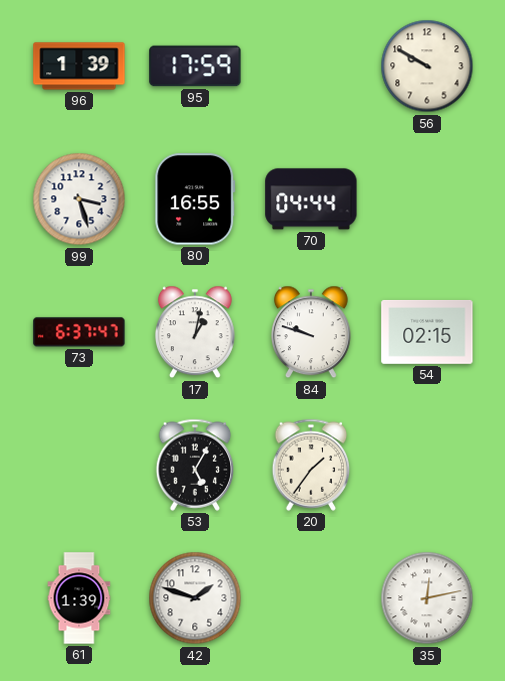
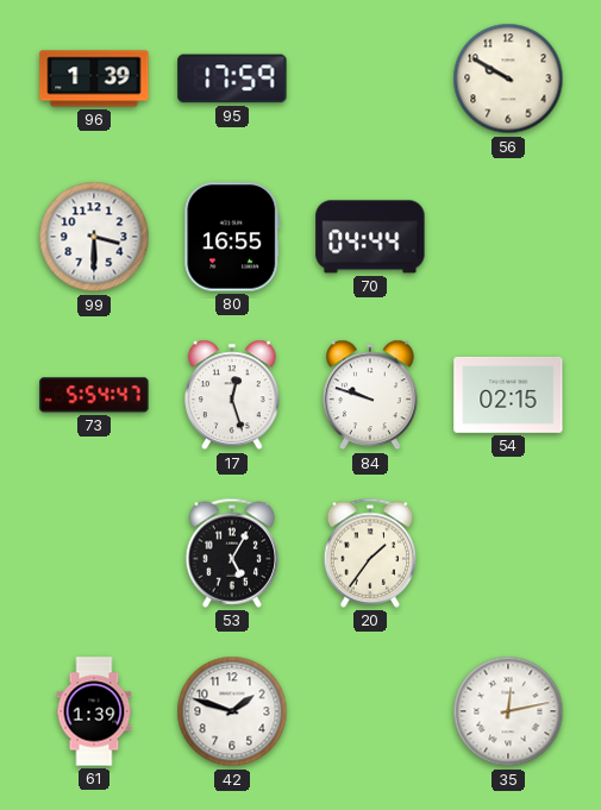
99: 3:27 -> 3:30 (94, 237)
73: 6:37 -> 5:54 (94, 395)
17: 1:02 -> 12:27 (232, 395)
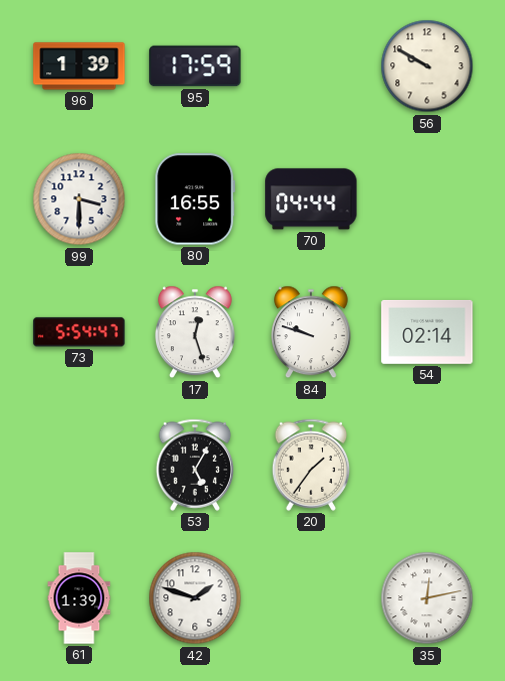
54: 02:15 -> 02:14 (427, 332)
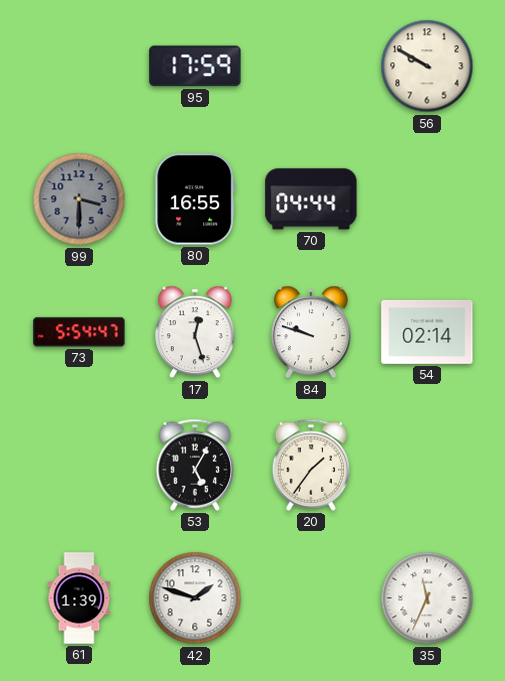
96: 1:39 -> none (79, 66)
99 dial: white -> grey (79, 199)
35: 12:13 -> 11:34 (427, 598)
